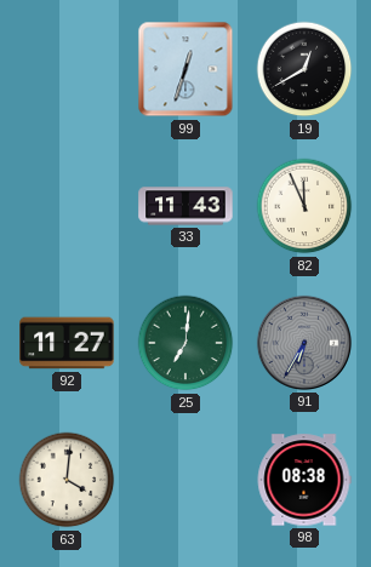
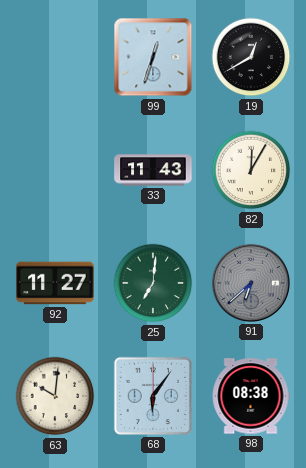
82: 11:56 -> 12:05 (251, 170)
91: 6:35 -> 6:38 (251, 283)
63: 4:01 -> 10:01 (55, 396)
68: none -> 6:06 (153, 396)
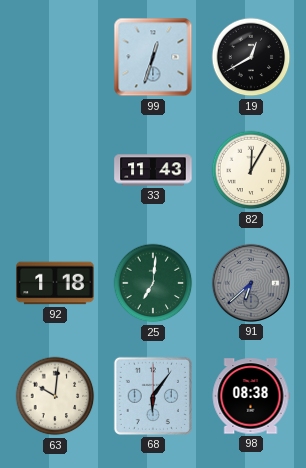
92: 11:27 -> 1:18 (55, 283)
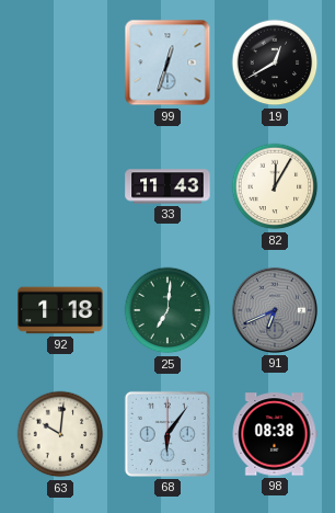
91: 6:38 -> 6:41 (275, 310)
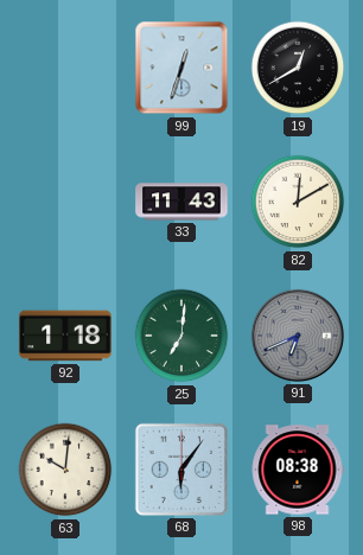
82: 12:05 -> 12:10 (298, 202)
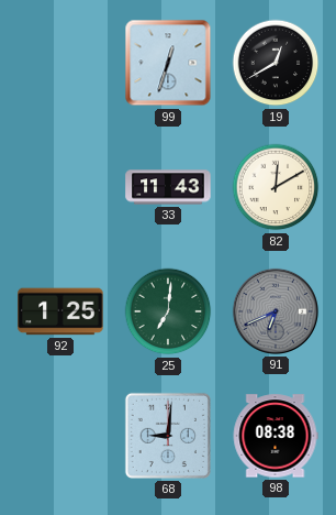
92: 1:18 -> 1:25 (60, 311)
63: 10:01 -> none (65, 470)
68: 6:06 -> 9:01 (168, 436)
